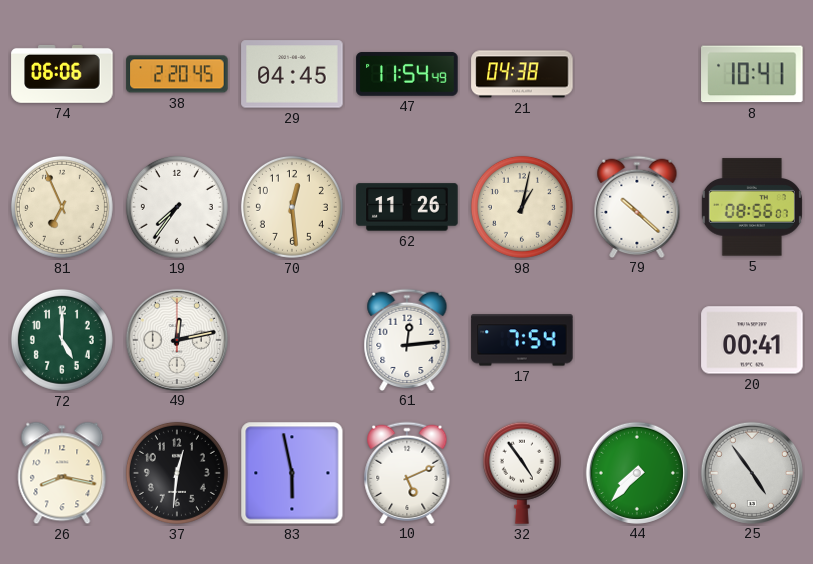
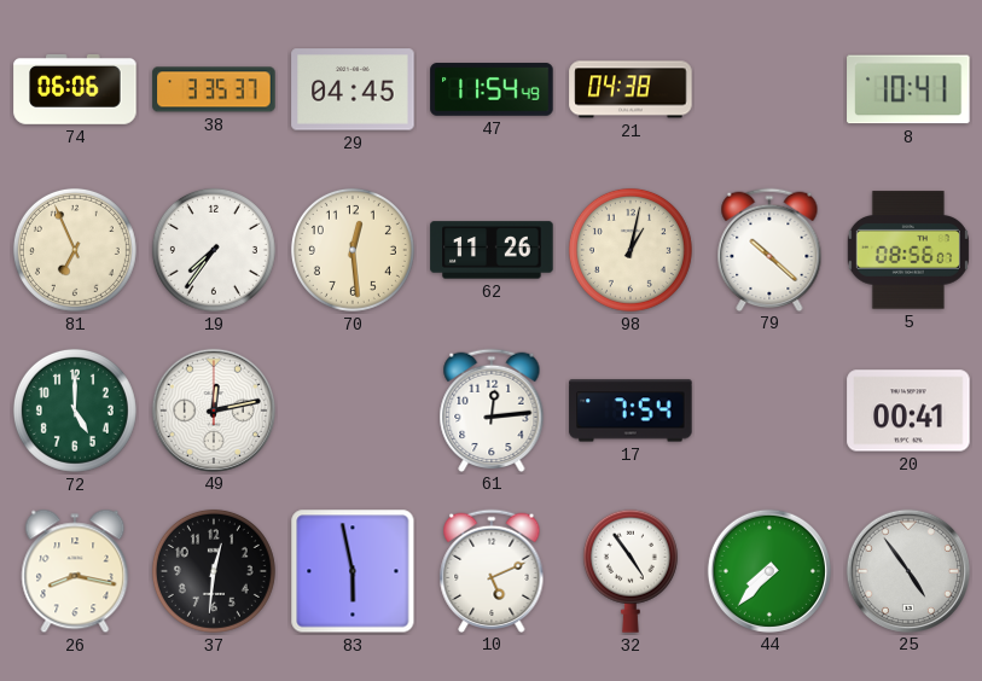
38: 2:20 -> 3:35 (214, 89)
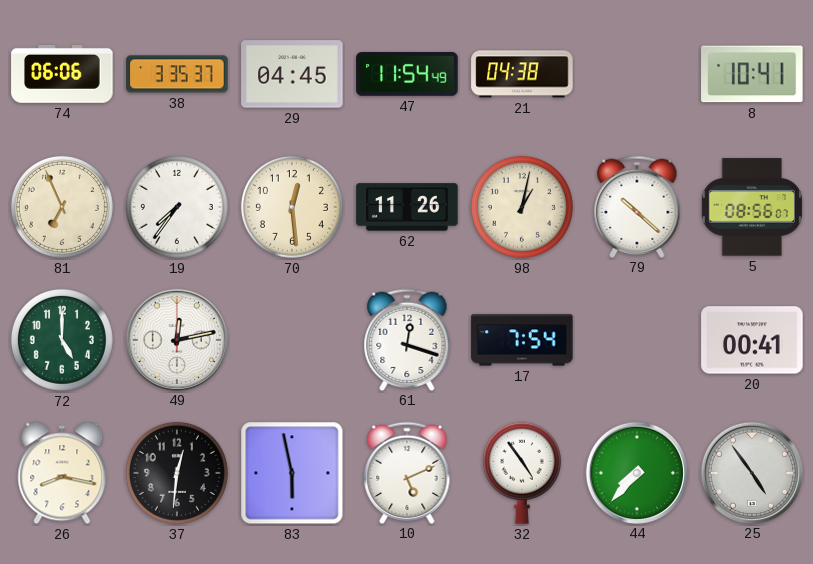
61: 12:14 -> 12:18 (407, 339)
